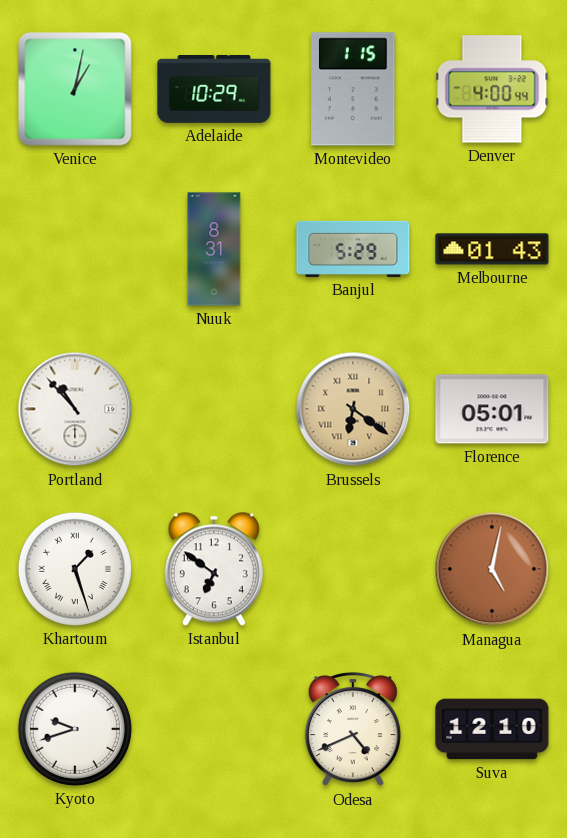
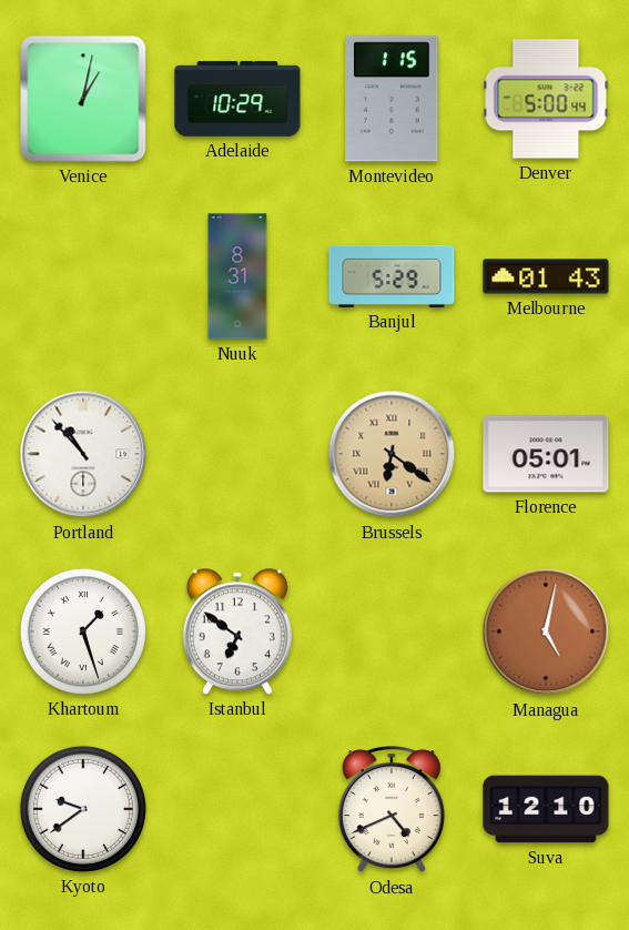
Denver: 4:00 -> 5:00 (546, 99)
Kyoto: 9:42 -> 9:39 (83, 809)
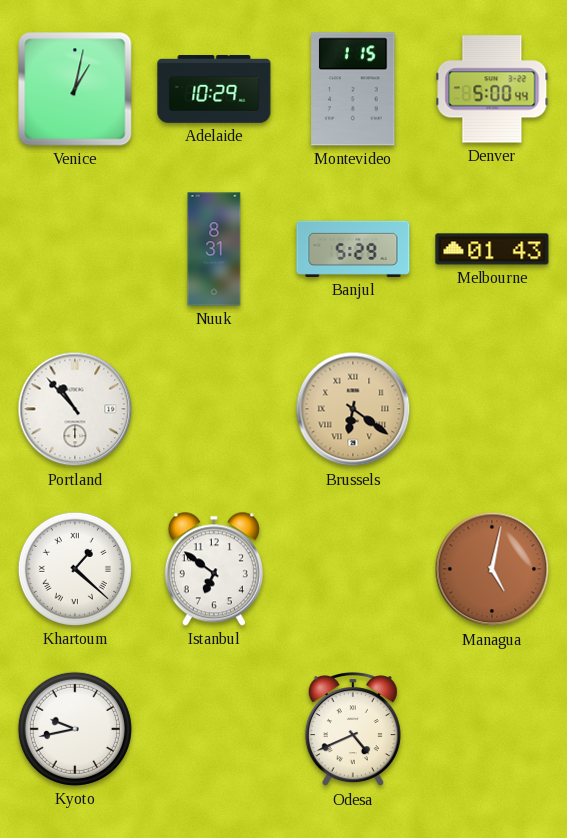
Florence: 05:01 -> none (546, 454)
Khartoum: 1:27 -> 1:22 (75, 569)
Kyoto: 9:39 -> 9:43 (75, 729)
Suva: 12:10 -> none (546, 809)
